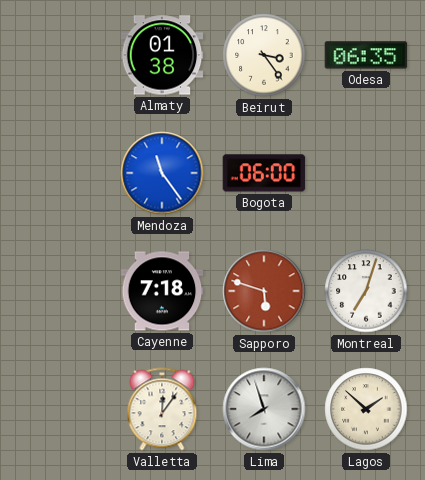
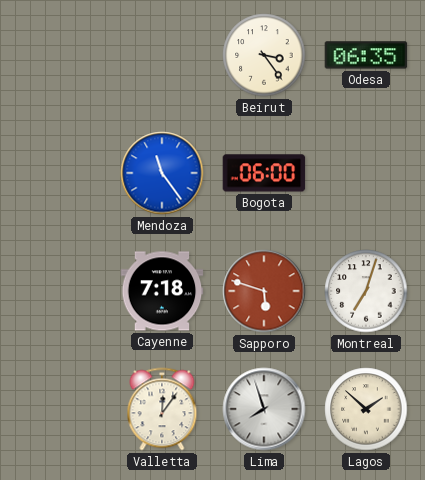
Almaty: 01:38 -> none (162, 55)
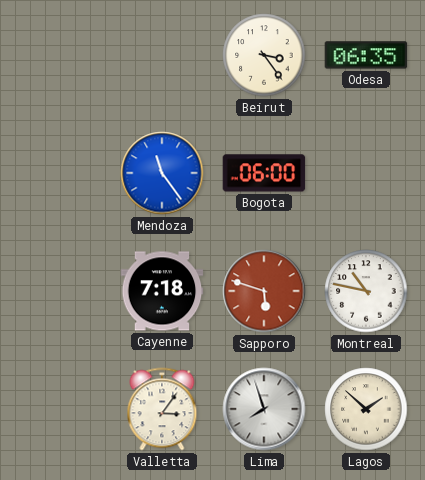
Montreal: 7:03 -> 10:47 (366, 291)
Valletta: 12:06 -> 3:06 (162, 409)
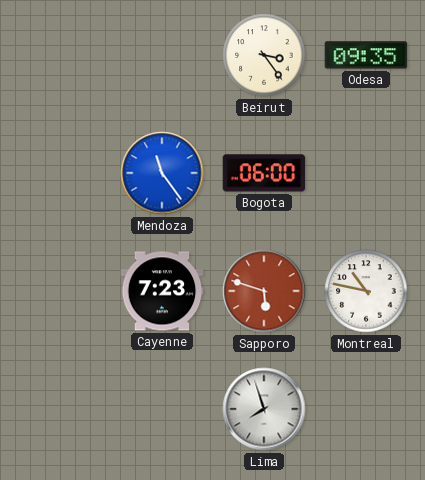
Odesa: 06:35 -> 09:35 (366, 55)
Cayenne: 7:18 -> 7:23 (162, 291)
Valletta: 3:06 -> none (162, 409)
Lagos: 1:52 -> none (366, 409)
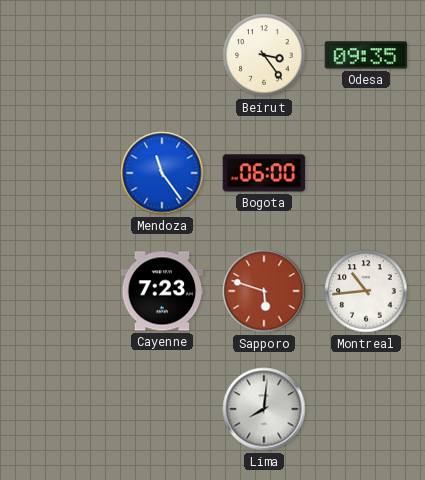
Montreal: 10:47 -> 10:44 (366, 291)
Lima: 7:57 -> 8:01 (264, 409)
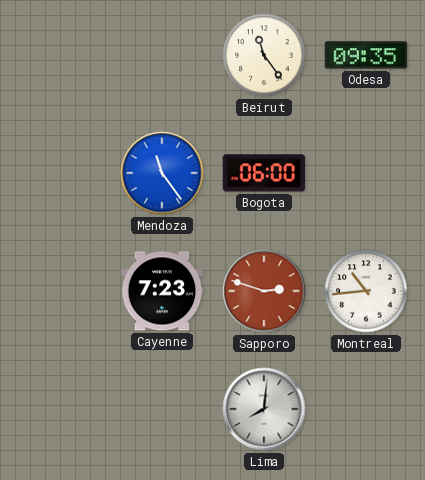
Beirut: 3:24 -> 11:24 (264, 55)
Sapporo: 5:48 -> 2:48 (264, 291)
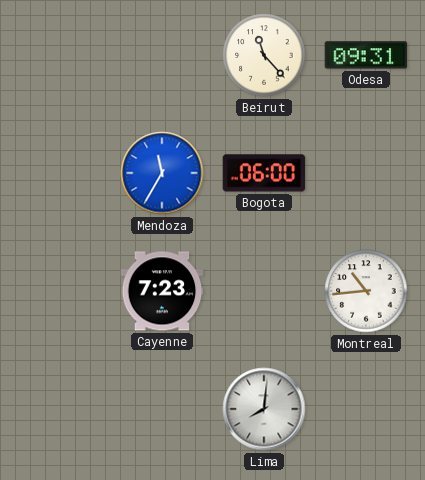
Beirut: 11:24 -> 11:23 (264, 55)
Odesa: 09:35 -> 09:31 (366, 55)
Mendoza: 11:24 -> 11:35 (162, 173)
Sapporo: 2:48 -> none (264, 291)
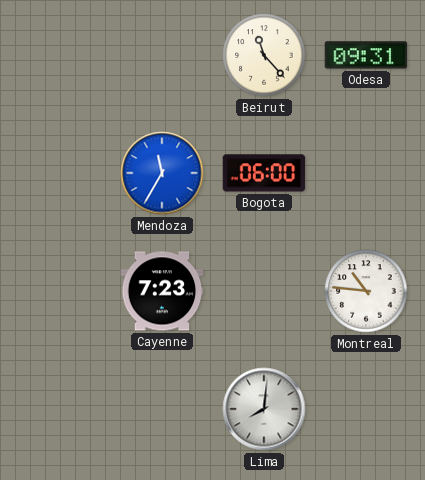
Montreal: 10:44 -> 10:46 (366, 291)
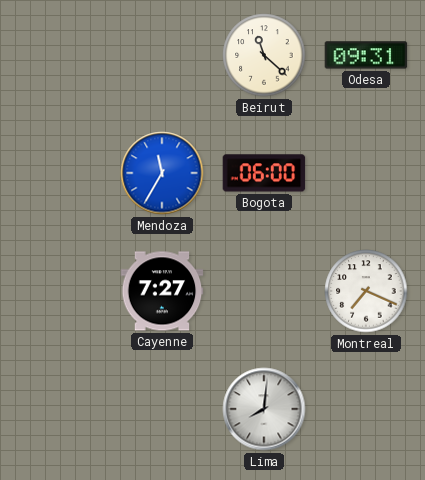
Beirut: 11:23 -> 11:22 (264, 55)
Cayenne: 7:23 -> 7:27 (162, 291)
Montreal: 10:46 -> 7:19 (366, 291)
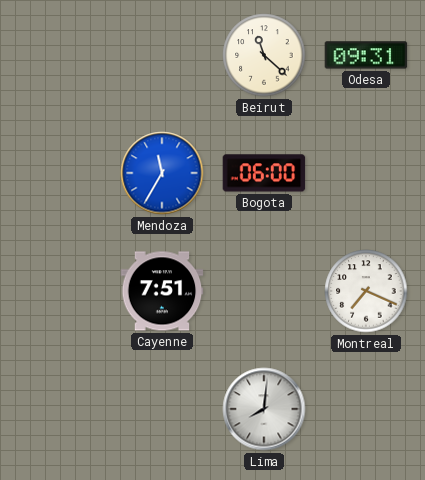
Cayenne: 7:27 -> 7:51 (162, 291)
